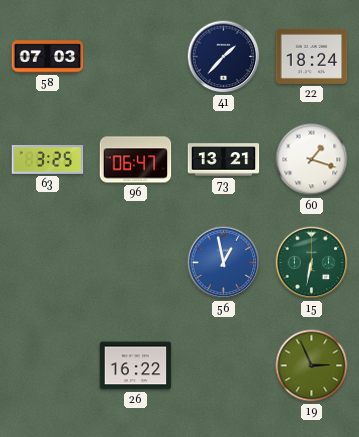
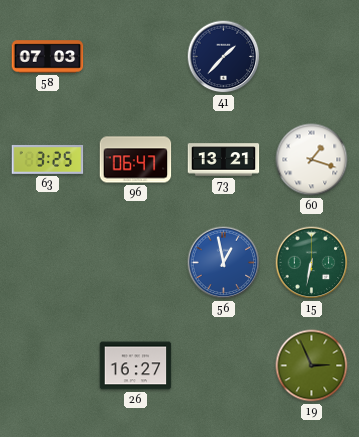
22: 18:24 -> none (312, 56)
26: 16:22 -> 16:27 (136, 366)
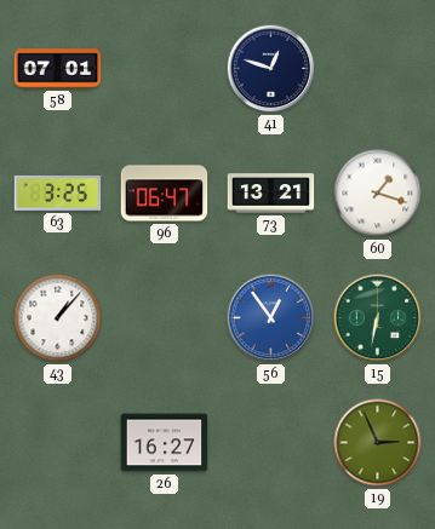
58: 07:03 -> 07:01 (58, 69)
41: 1:37 -> 12:48 (271, 69)
43: none -> 1:07 (58, 318)
56: 12:58 -> 12:54 (271, 318)
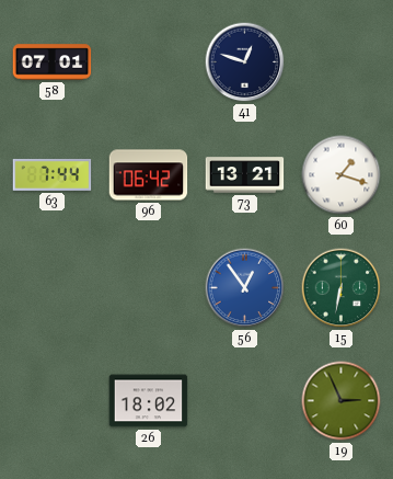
63: 3:25 -> 7:44 (53, 174)
96: 06:47 -> 06:42 (149, 175)
43: 1:07 -> none (58, 318)
26: 16:27 -> 18:02 (149, 401)
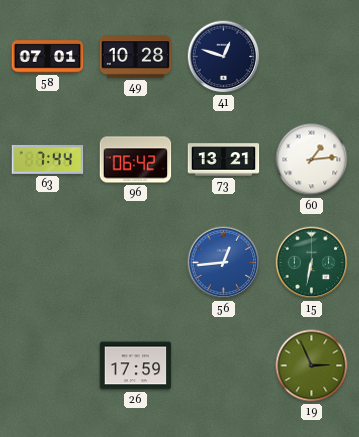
49: none -> 10:28 (136, 57)
60: 1:18 -> 1:14 (312, 160)
56: 12:54 -> 12:44 (224, 263)
26: 18:02 -> 17:59 (136, 366)
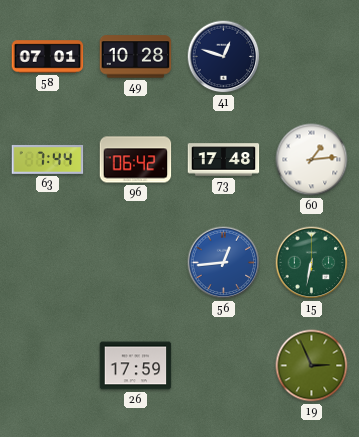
73: 13:21 -> 17:48 (224, 160)
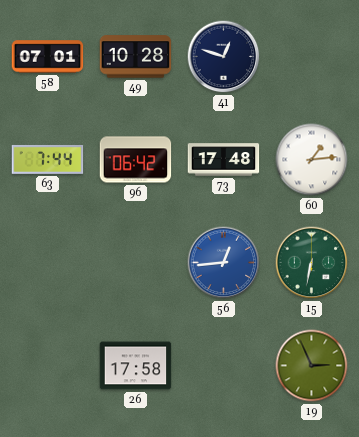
26: 17:59 -> 17:58 (136, 366)
